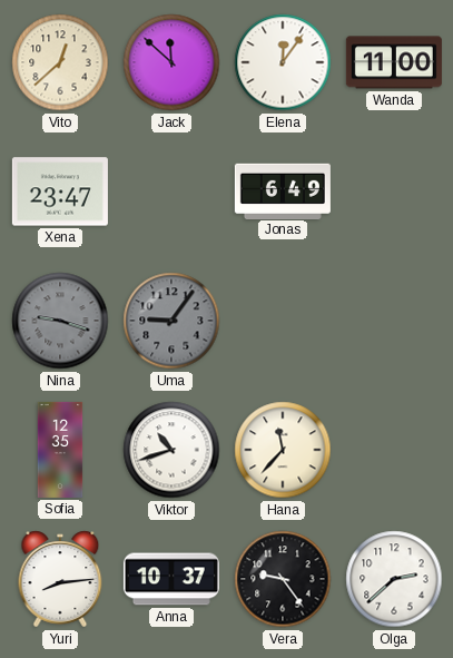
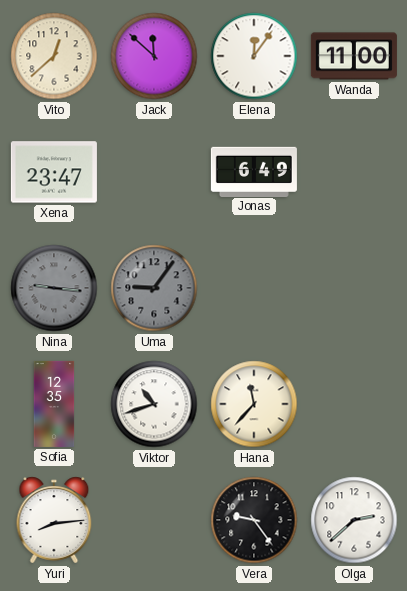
Nina: 9:18 -> 9:16 (54, 288)
Anna: 10:37 -> none (171, 579)
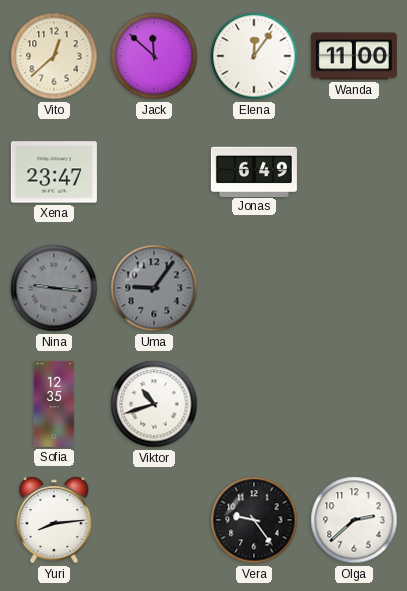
Hana: 11:37 -> none (254, 404)
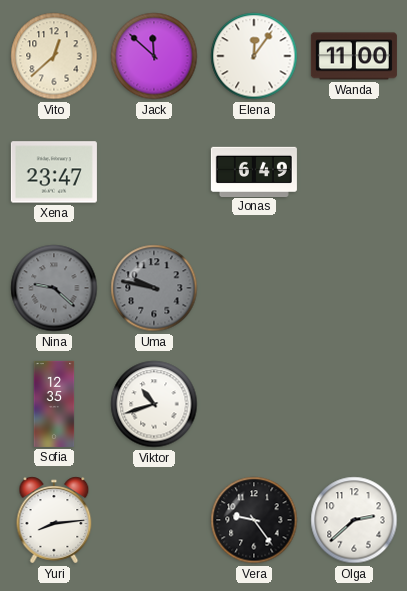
Nina: 9:16 -> 9:22 (54, 288)
Uma: 9:06 -> 9:47 (154, 288)
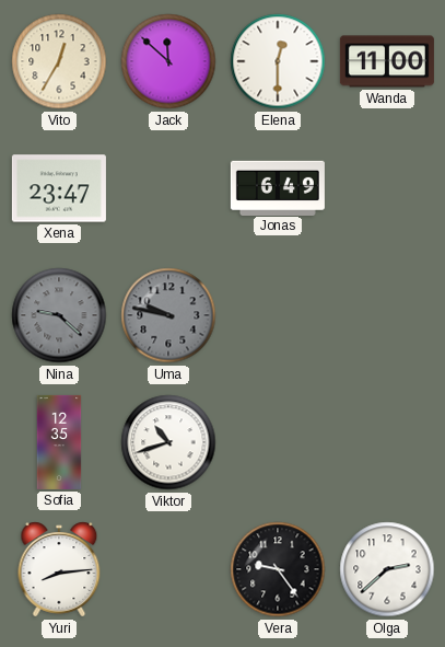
Vito: 12:38 -> 12:35 (59, 61)
Elena: 12:06 -> 12:30 (278, 61)
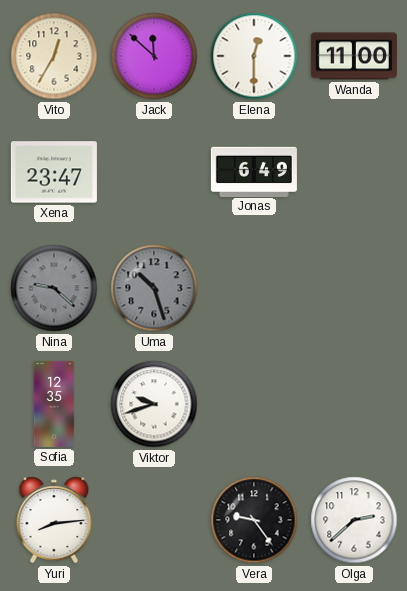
Uma: 9:47 -> 10:27 (154, 288)
Viktor: 10:42 -> 9:42 (154, 404)
